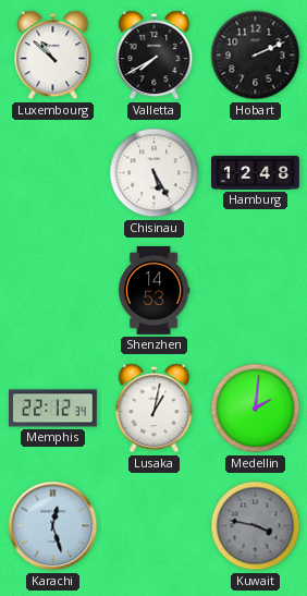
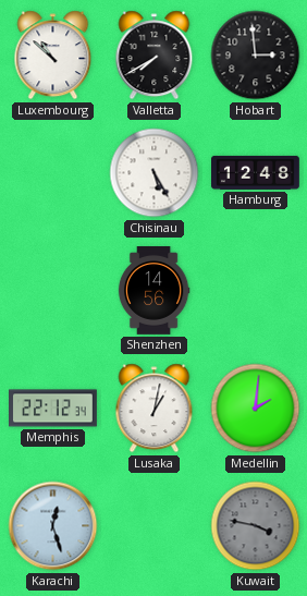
Hobart: 2:11 -> 2:59 (256, 56)
Shenzhen: 14:53 -> 14:56 (153, 291)
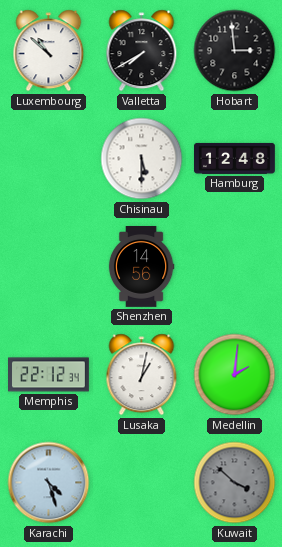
Chisinau: 5:25 -> 5:30 (142, 159)
Karachi: 12:27 -> 4:27 (49, 483)
Kuwait: 3:47 -> 3:52 (235, 483)
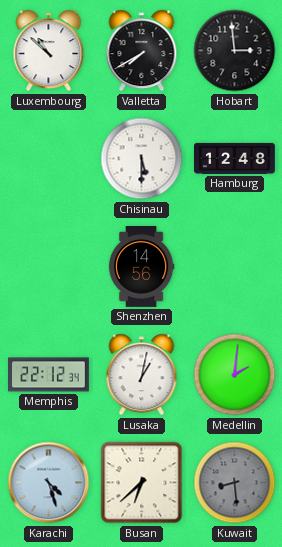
Busan: none -> 6:38 (142, 483)
Kuwait: 3:52 -> 8:29 (235, 483)
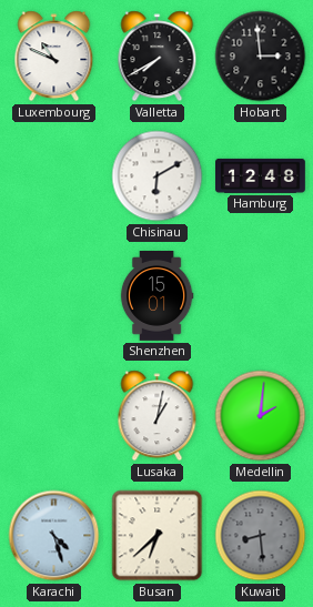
Luxembourg: 10:52 -> 10:49 (54, 57)
Chisinau: 5:30 -> 6:10 (158, 176)
Shenzhen: 14:56 -> 15:01 (156, 296)
Memphis: 22:12 -> none (49, 375)
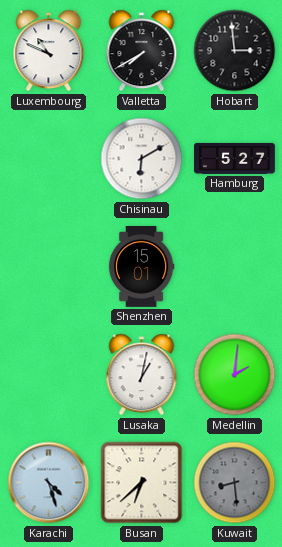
Hamburg: 12:48 -> 5:27 (235, 158)
